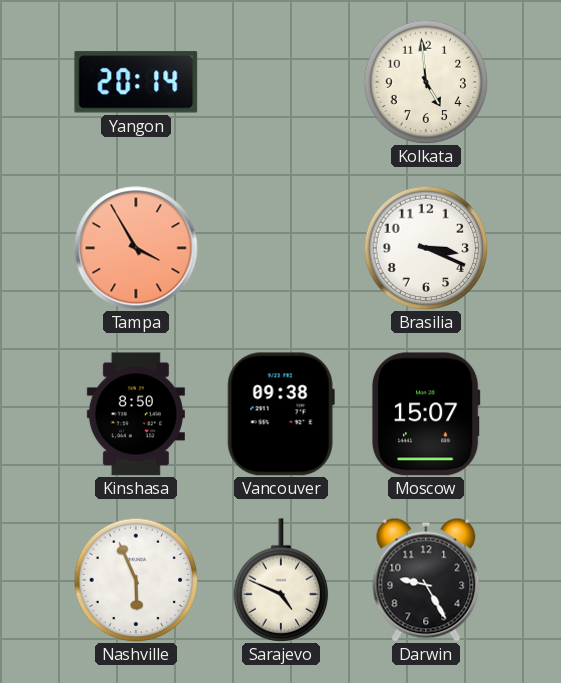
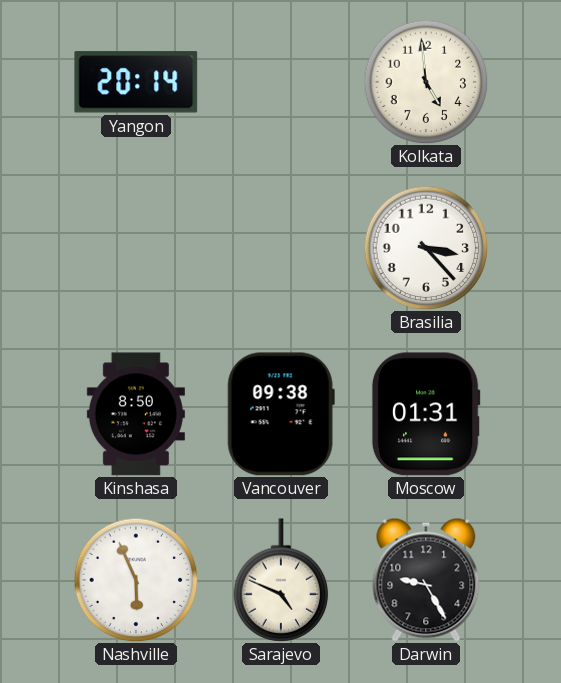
Tampa: 3:55 -> none (136, 248)
Brasilia: 3:19 -> 3:23 (426, 248)
Moscow: 15:07 -> 01:31 (426, 414)
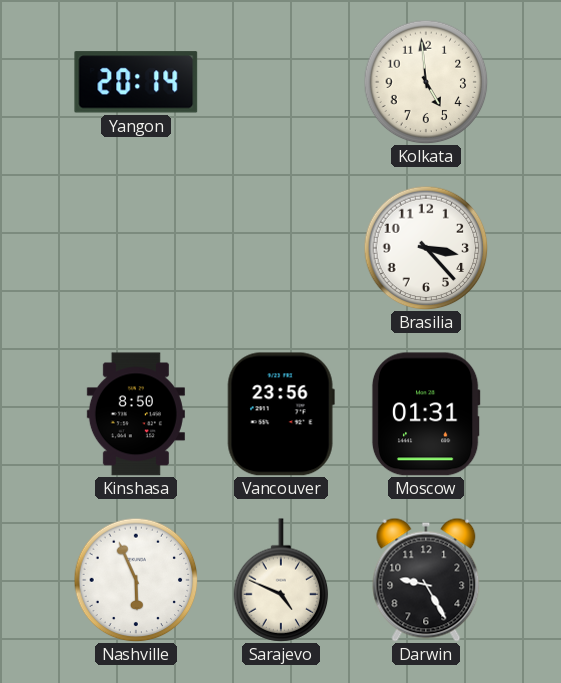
Vancouver: 09:38 -> 23:56 (281, 414)
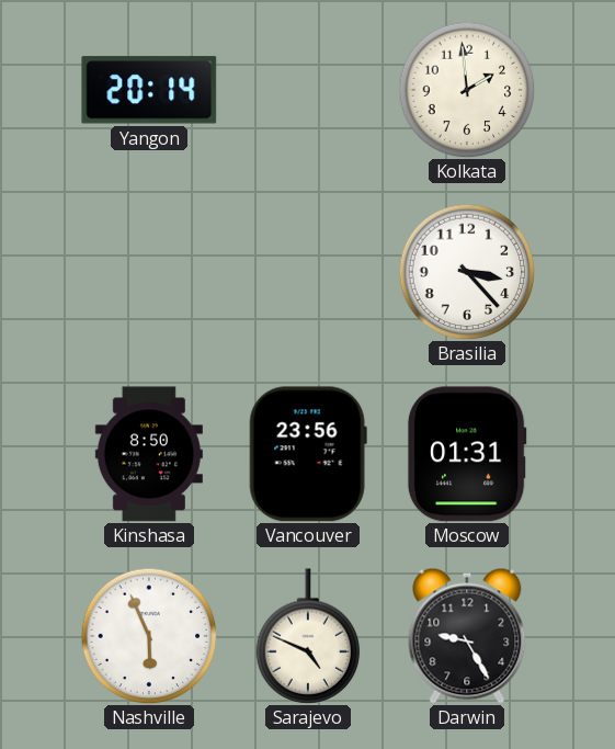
Kolkata: 4:59 -> 1:59 (467, 90)
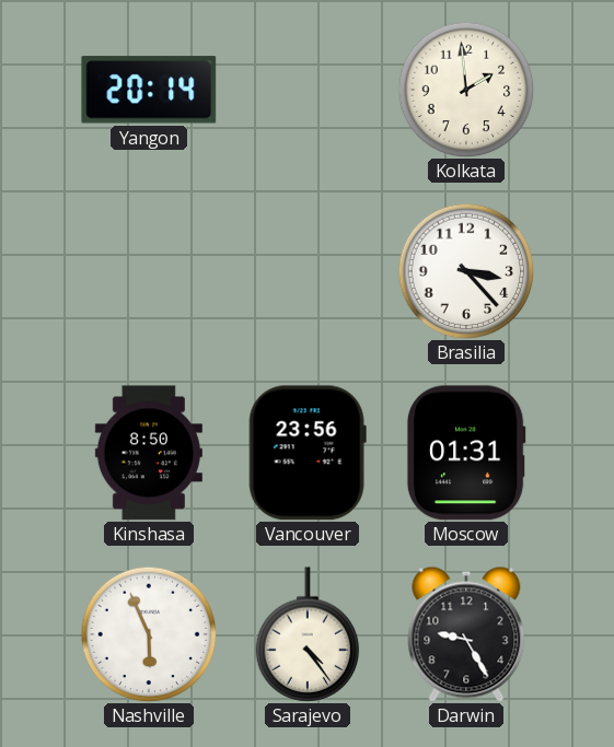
Sarajevo: 4:49 -> 4:24 (308, 634)
